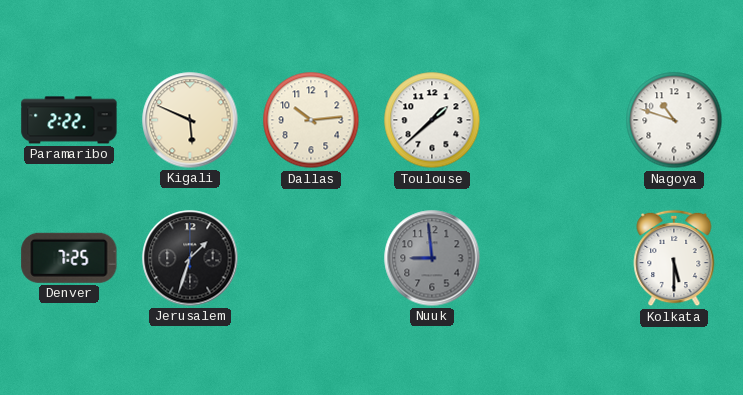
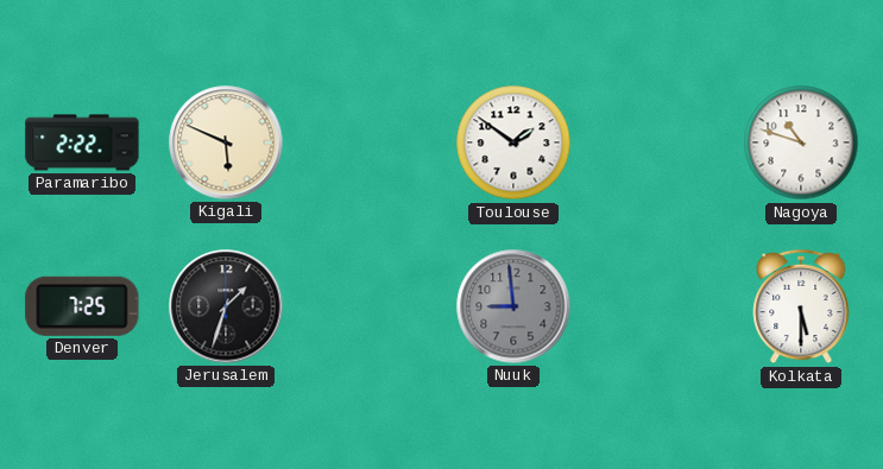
Dallas: 10:14 -> none (311, 120)
Toulouse: 1:38 -> 1:51 (513, 142)
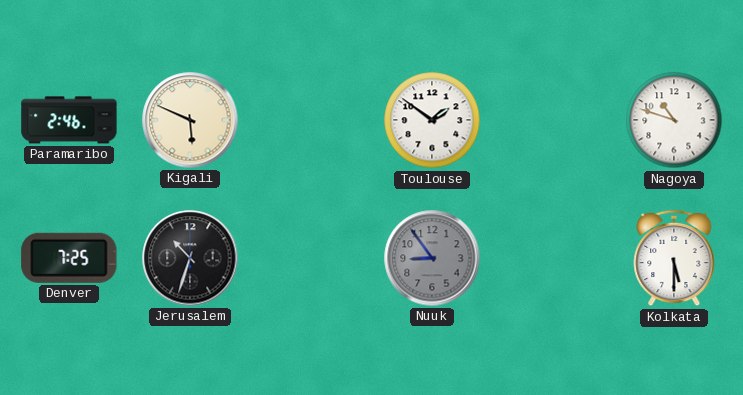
Paramaribo: 2:22 -> 2:46 (69, 120)
Jerusalem: 1:33 -> 10:33 (190, 258)
Nuuk: 8:59 -> 8:54 (432, 258)
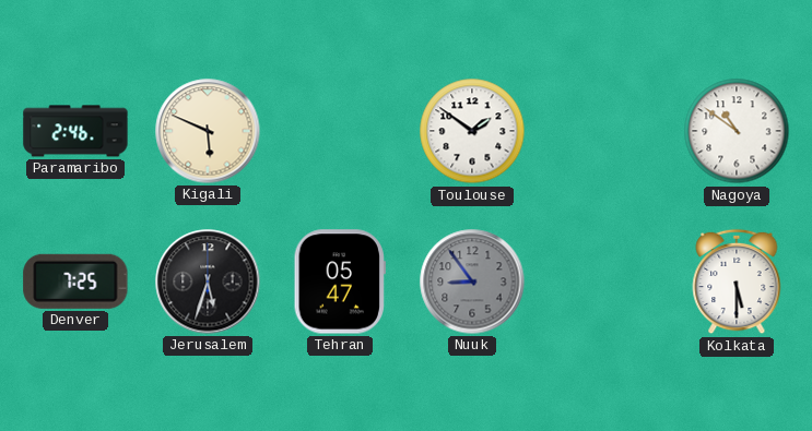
Nagoya: 10:48 -> 10:51 (737, 131)
Jerusalem: 10:33 -> 5:33 (208, 282)
Tehran: none -> 05:47 (340, 282)
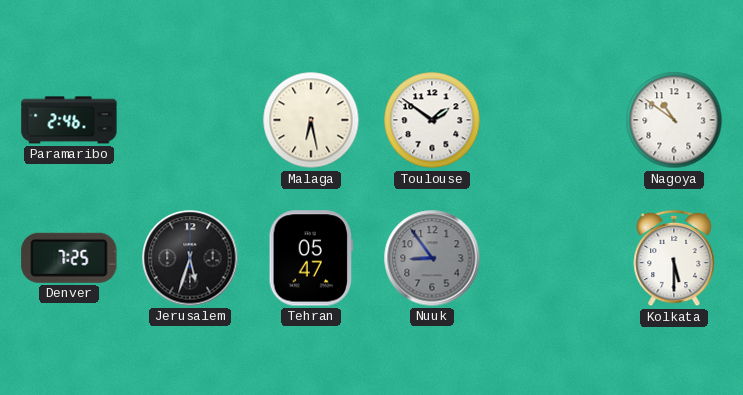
Kigali: 5:49 -> none (208, 131)
Malaga: none -> 6:28 (311, 120)
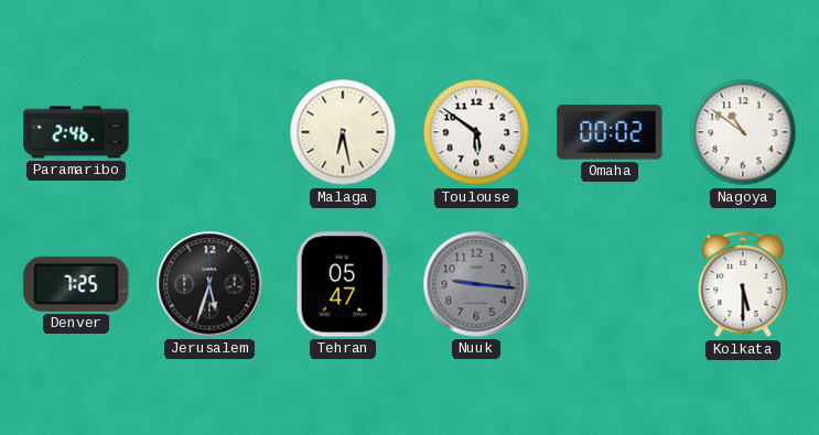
Toulouse: 1:51 -> 5:51 (476, 132)
Omaha: none -> 00:02 (610, 132)
Nuuk: 8:54 -> 9:16 (476, 284)
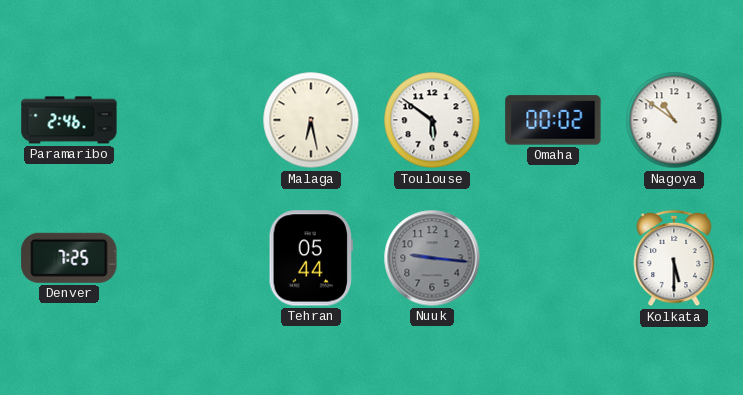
Jerusalem: 5:33 -> none (209, 284)
Tehran: 05:47 -> 05:44 (311, 258)
